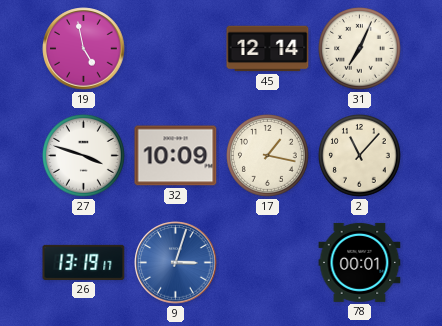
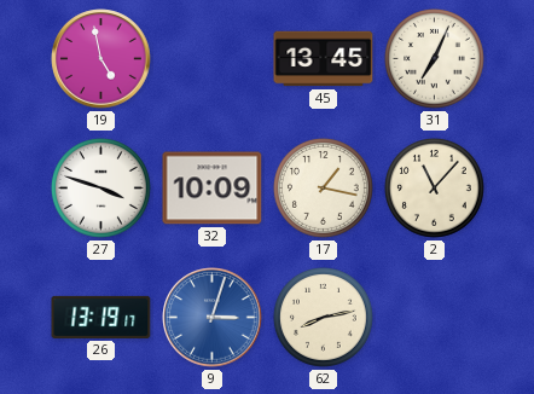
45: 12:14 -> 13:45 (324, 59)
62: none -> 8:13 (323, 317)
78: 00:01 -> none (360, 262)
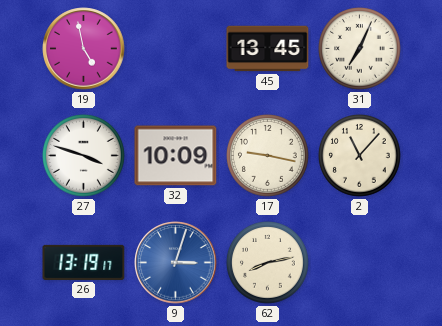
17: 1:17 -> 9:17 (267, 155)
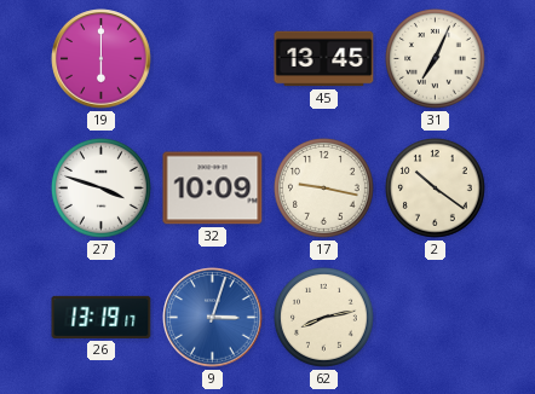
19: 4:58 -> 6:00 (102, 59)
2: 11:07 -> 10:21 (435, 187)
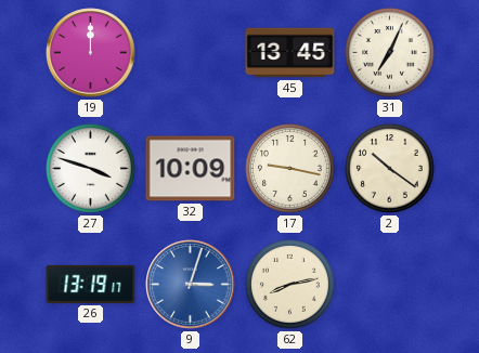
19: 6:00 -> 12:00 (91, 53)
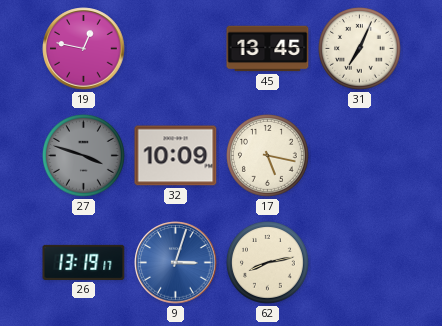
19: 12:00 -> 12:47 (84, 49)
27 dial: white -> grey (83, 155)
17: 9:17 -> 5:17 (267, 155)
2: 10:21 -> none (389, 168)
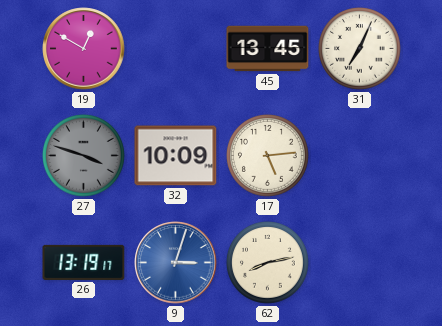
19: 12:47 -> 12:50 (84, 49)
17: 5:17 -> 5:14 (267, 155)
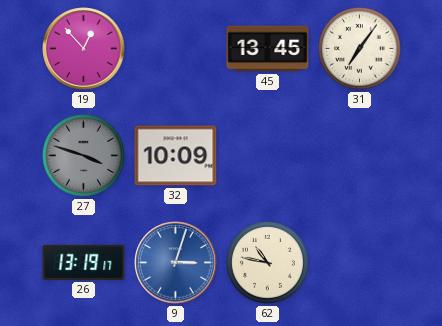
19: 12:50 -> 12:53 (84, 49)
31: 7:04 -> 7:06 (359, 48)
17: 5:14 -> none (267, 155)
62: 8:13 -> 10:47 (267, 262)
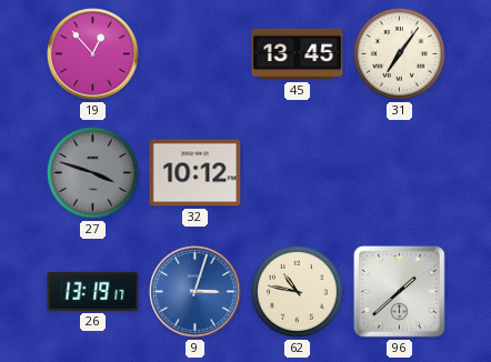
32: 10:09 -> 10:12 (196, 173)
96: none -> 1:38 (400, 292)
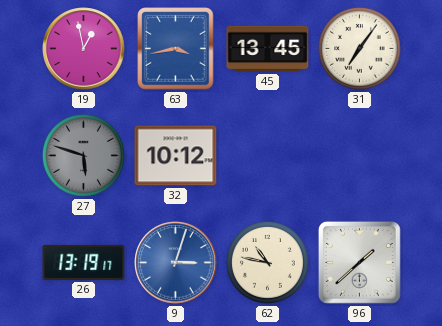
19: 12:53 -> 12:58 (84, 49)
63: none -> 3:43 (176, 49)
27: 3:48 -> 5:48 (83, 155)
